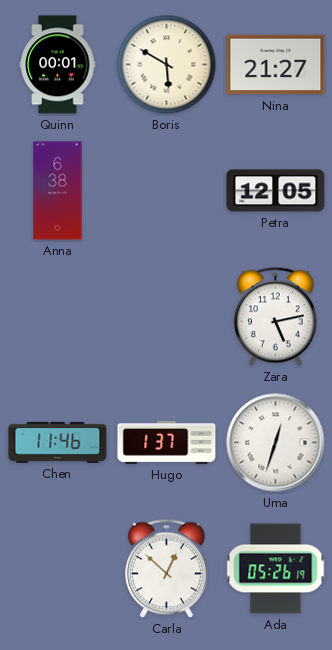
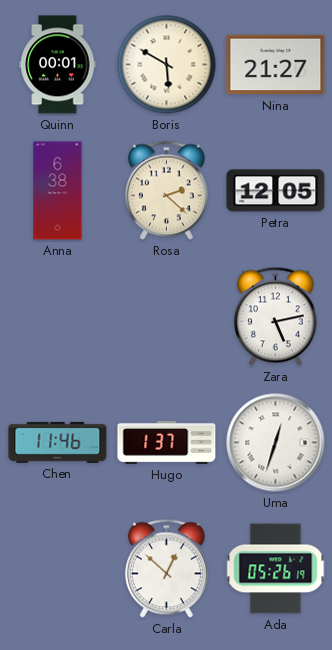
Rosa: none -> 2:22 (166, 191)
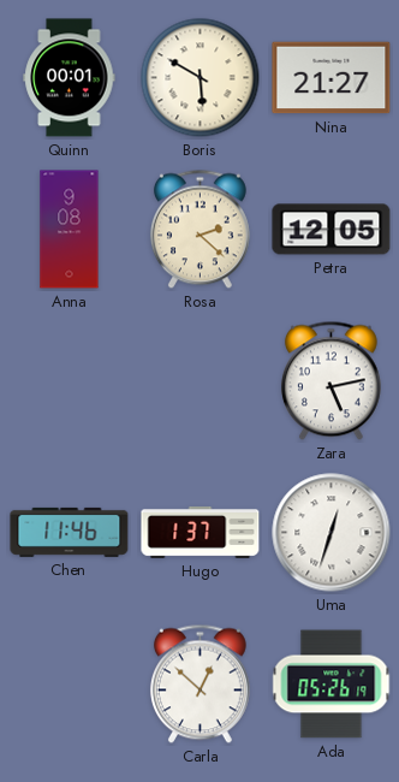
Anna: 6:38 -> 9:08 (70, 230)
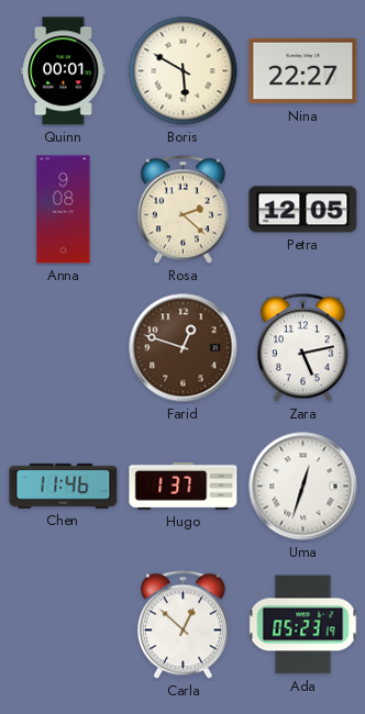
Nina: 21:27 -> 22:27 (303, 71)
Farid: none -> 12:48 (184, 348)
Ada: 05:26 -> 05:23 (303, 625)
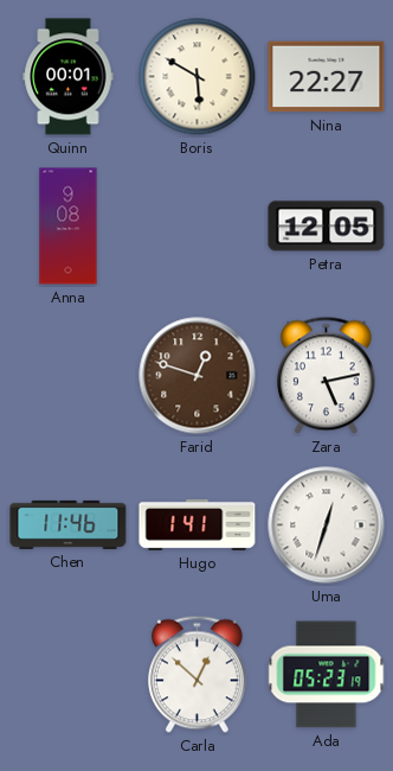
Rosa: 2:22 -> none (182, 210)
Hugo: 1:37 -> 1:41 (198, 524)
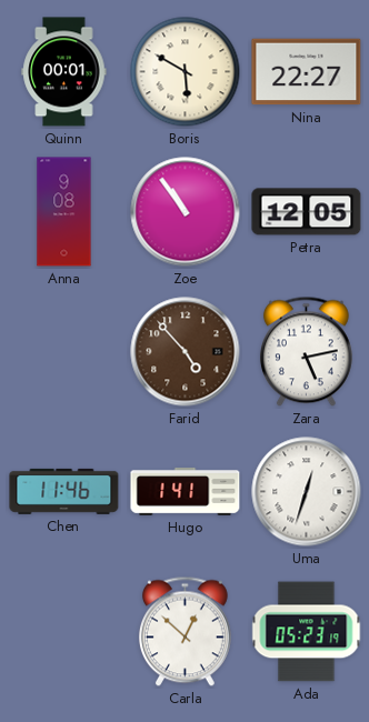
Zoe: none -> 10:54 (186, 212)
Farid: 12:48 -> 4:53 (186, 352)
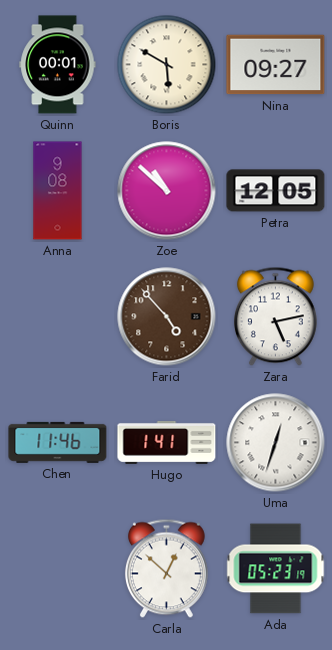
Nina: 22:27 -> 09:27 (276, 65)
Zoe: 10:54 -> 10:52 (167, 191)
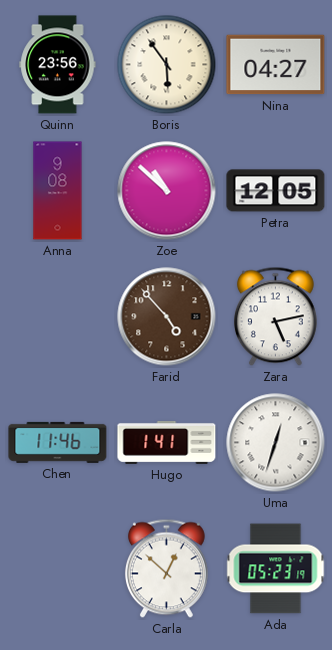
Quinn: 00:01 -> 23:56 (58, 65)
Boris: 5:50 -> 5:54 (167, 65)
Nina: 09:27 -> 04:27 (276, 65)
